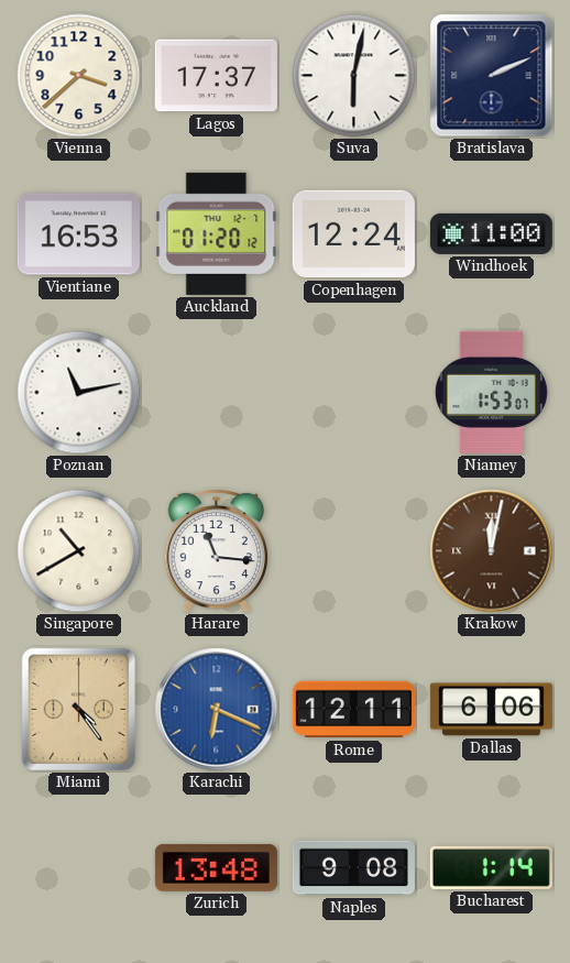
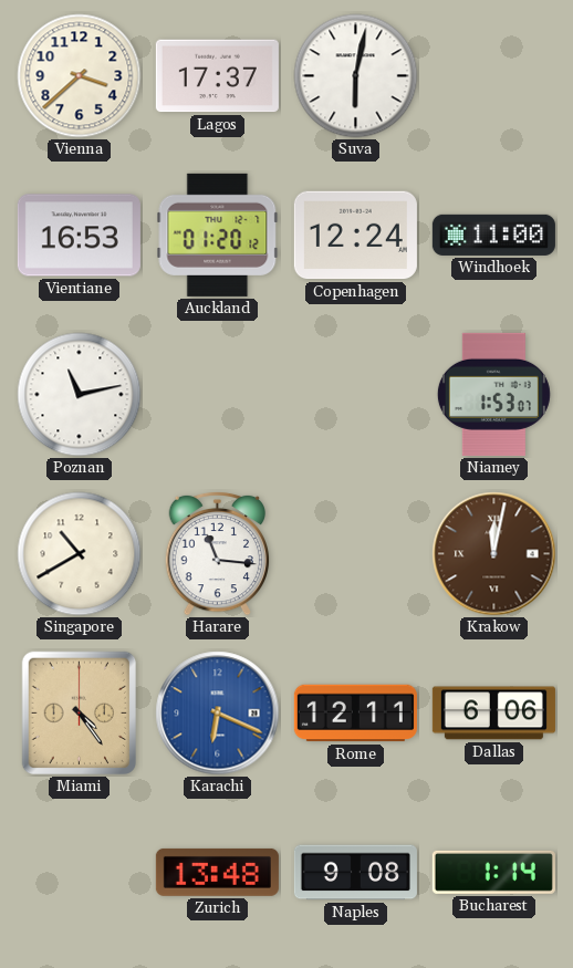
Bratislava: 2:11 -> none (492, 76)
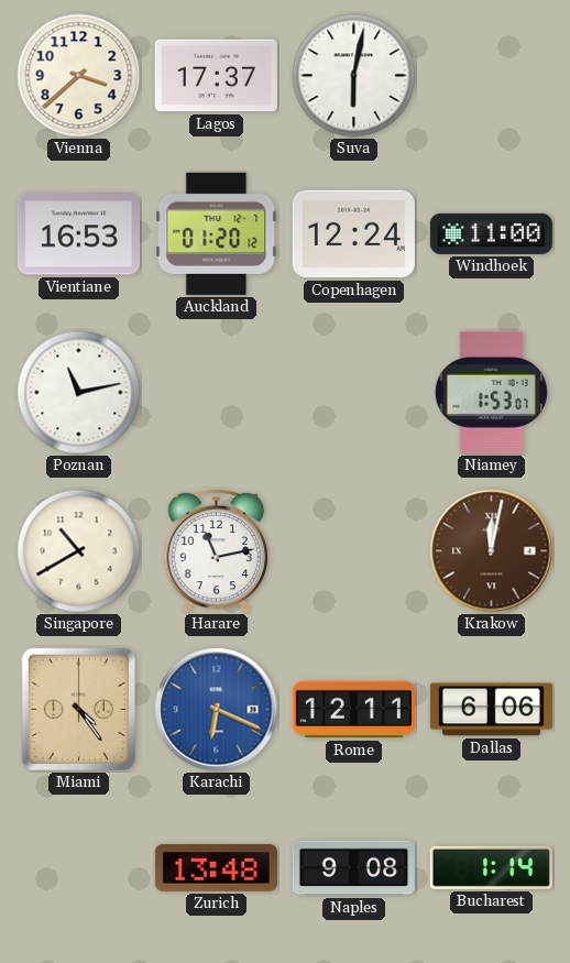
Harare: 11:16 -> 11:13 (217, 550)
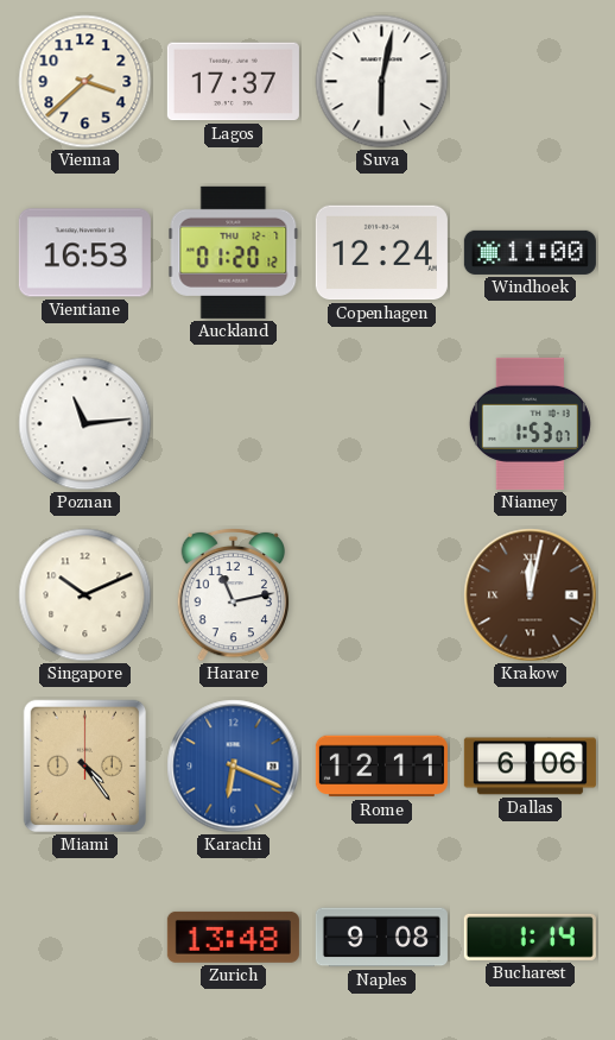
Poznan: 11:13 -> 11:14 (85, 424)
Singapore: 10:40 -> 10:11 (85, 595)
